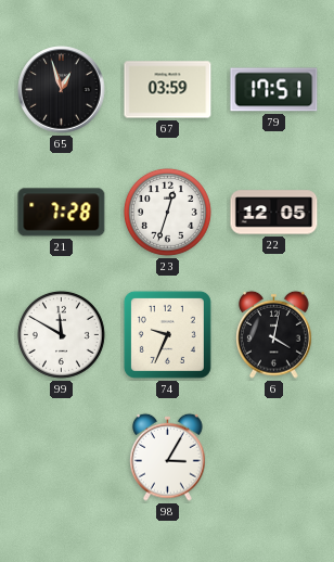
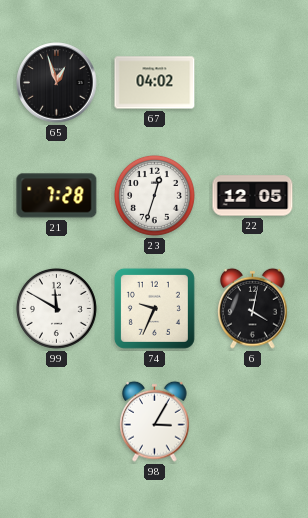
67: 03:59 -> 04:02 (155, 83)
79: 17:51 -> none (274, 90)
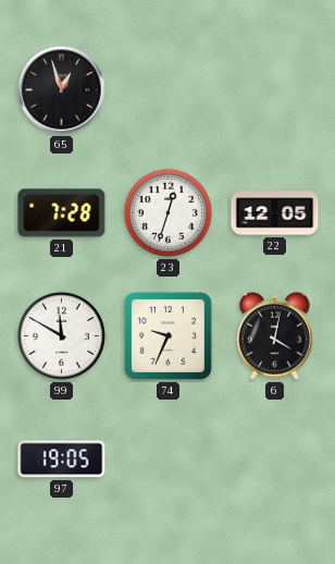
67: 04:02 -> none (155, 83)
97: none -> 19:05 (62, 459)
98: 3:05 -> none (155, 421)
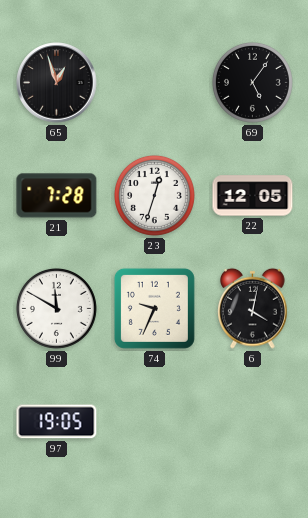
69: none -> 5:06 (252, 82)
